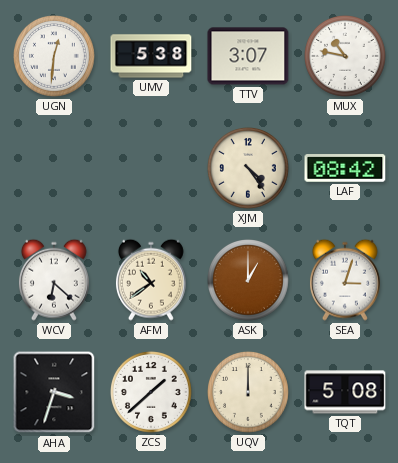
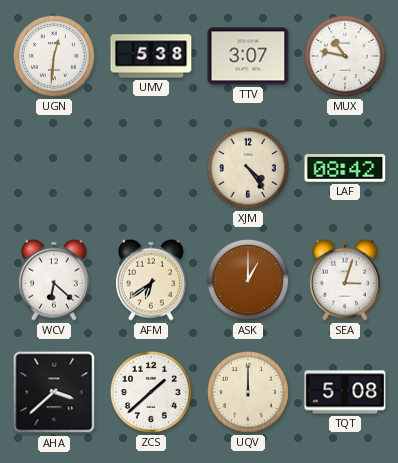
AFM: 10:39 -> 6:39 (151, 280)
AHA: 3:33 -> 3:38 (54, 392)
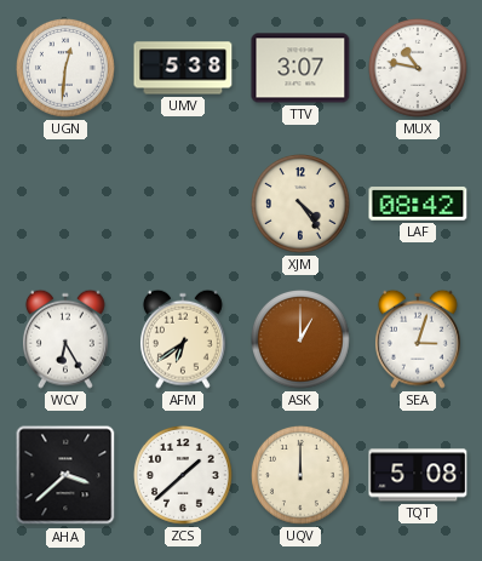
WCV: 6:22 -> 6:25 (65, 339)
